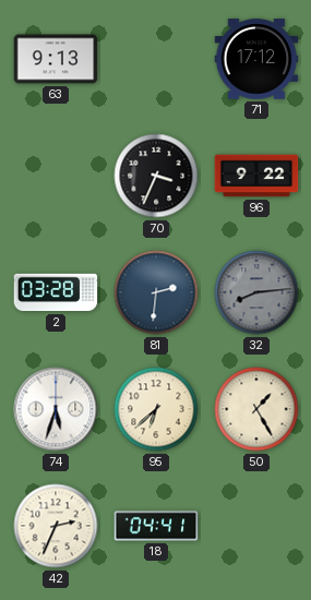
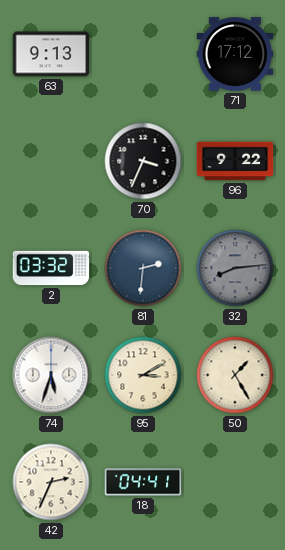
2: 03:28 -> 03:32 (51, 268)
95: 6:38 -> 3:10 (143, 375)
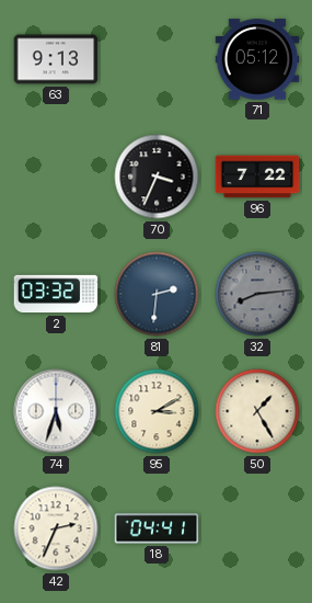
71: 17:12 -> 05:12 (257, 59)
96: 9:22 -> 7:22 (257, 177)
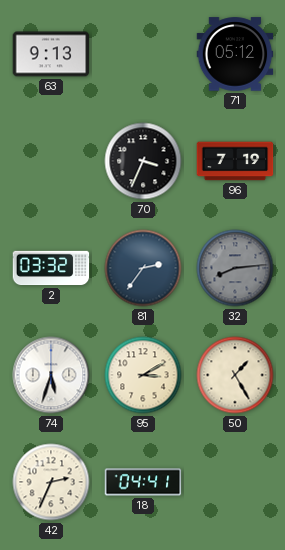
96: 7:22 -> 7:19 (235, 161)
81: 2:31 -> 2:36 (143, 268)
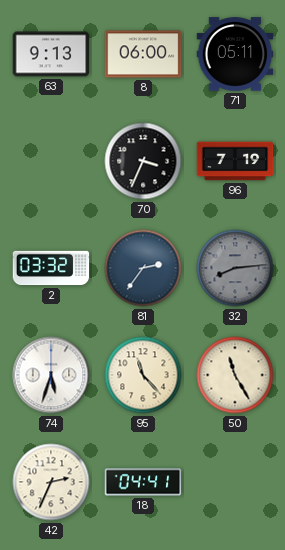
8: none -> 06:00 (143, 54)
71: 05:12 -> 05:11 (235, 54)
95: 3:10 -> 11:23 (143, 375)
50: 1:25 -> 11:25 (235, 375)
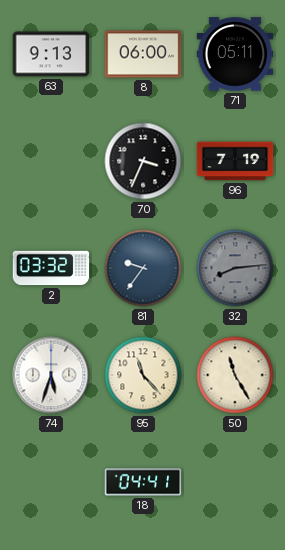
81: 2:36 -> 9:36 (143, 268)
42: 2:34 -> none (51, 482)
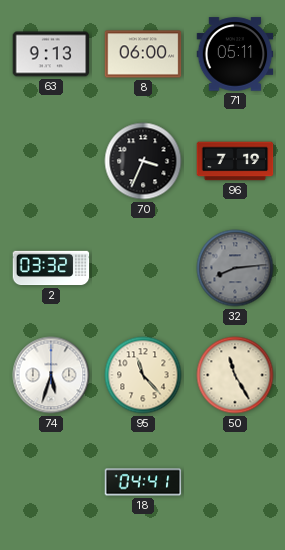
81: 9:36 -> none (143, 268)
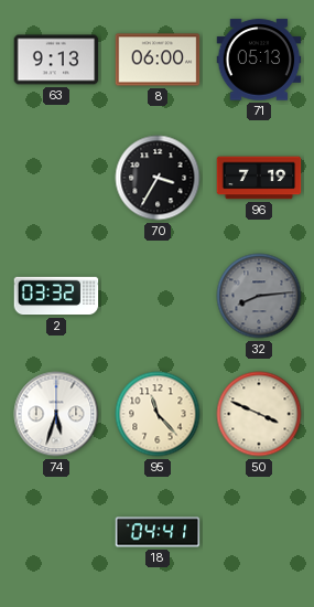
71: 05:11 -> 05:13 (259, 60)
70: 3:34 -> 3:35 (158, 178)
50: 11:25 -> 3:49 (259, 414)
